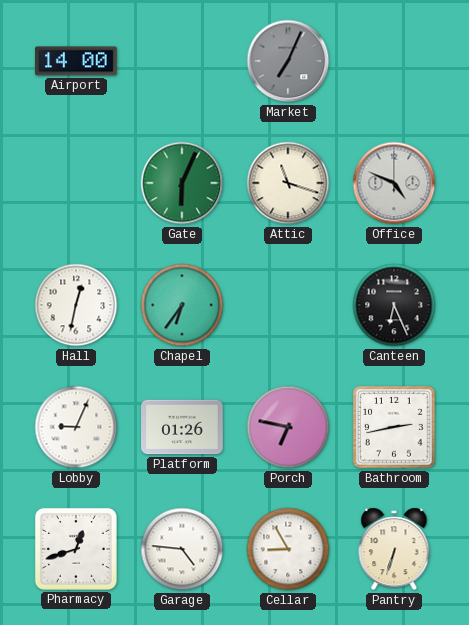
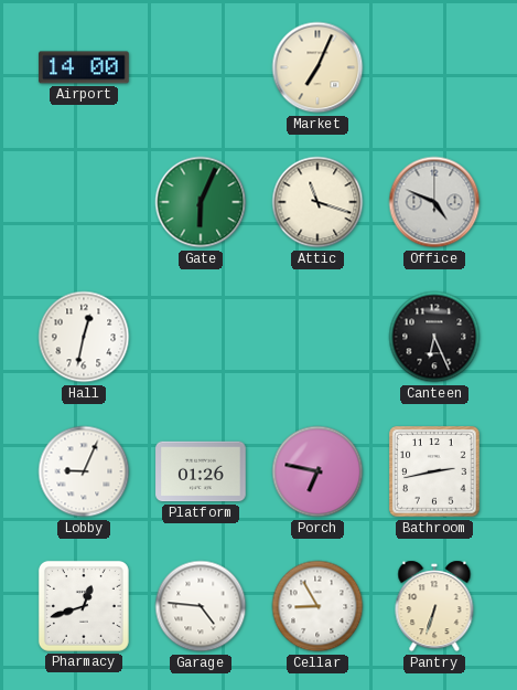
Market dial: grey -> cream (317, 67)
Chapel: 6:36 -> none (182, 305)
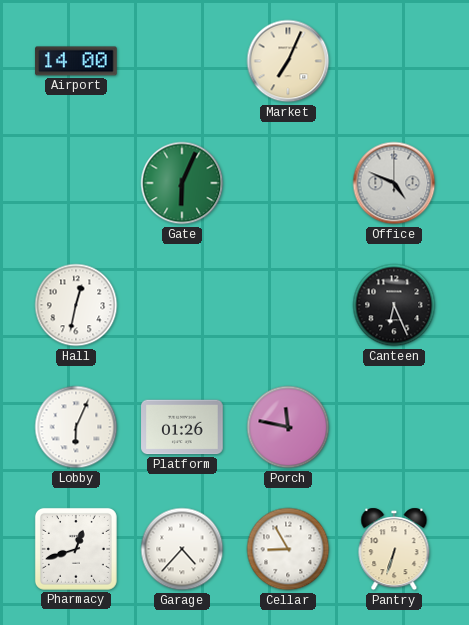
Attic: 11:18 -> none (317, 202)
Lobby: 9:04 -> 6:04 (76, 427)
Porch: 6:47 -> 11:47 (288, 427)
Bathroom: 2:43 -> none (434, 471)
Garage: 4:46 -> 4:37 (182, 549)
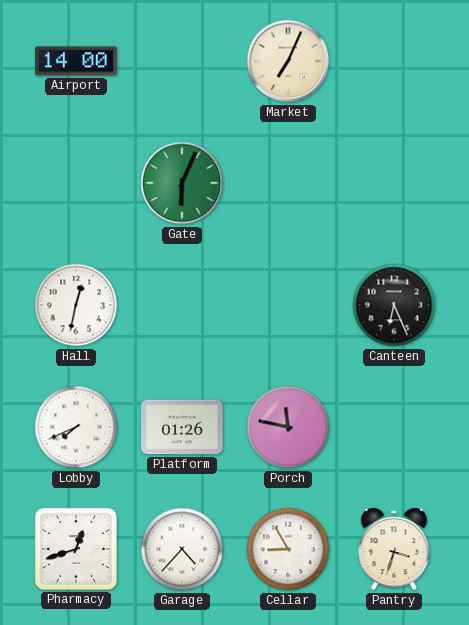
Office: 4:49 -> none (394, 183)
Lobby: 6:04 -> 7:41 (76, 427)
Pantry: 6:33 -> 3:33 (394, 549)
